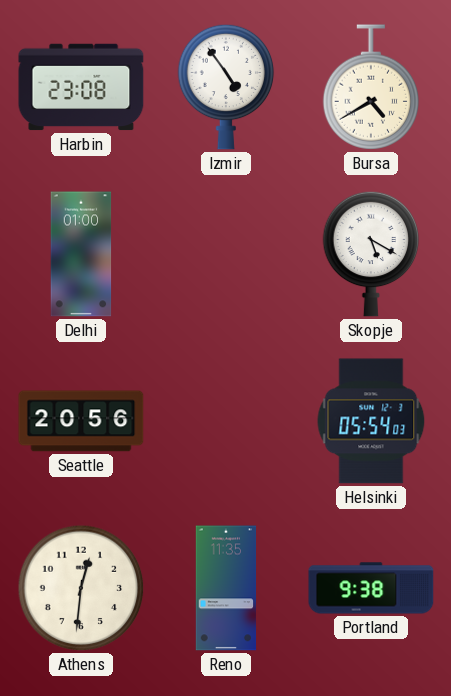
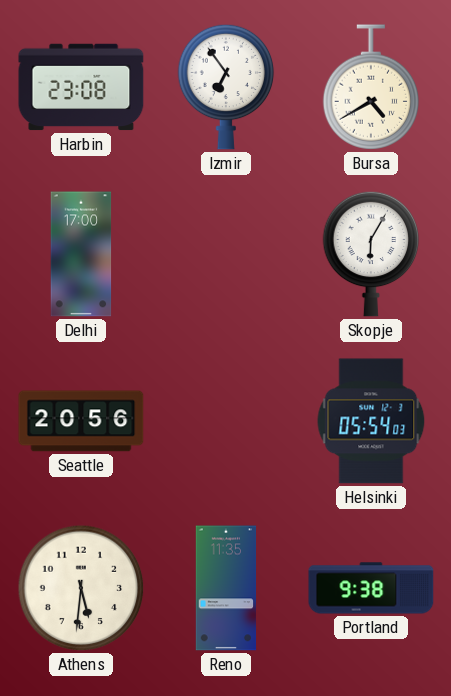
Izmir: 4:54 -> 6:54 (226, 87)
Delhi: 01:00 -> 17:00 (81, 254)
Skopje: 5:20 -> 6:05 (371, 254)
Athens: 12:31 -> 5:31 (81, 588)
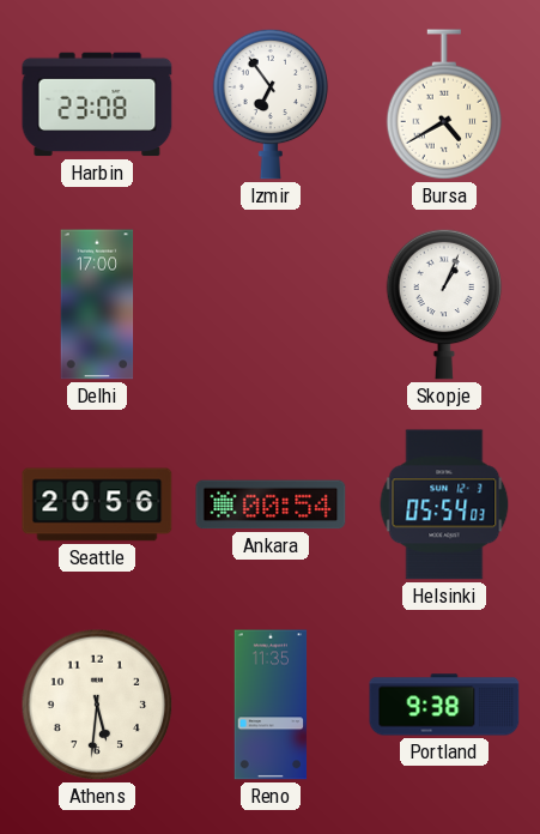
Skopje: 6:05 -> 1:04 (444, 304)
Ankara: none -> 00:54 (271, 504)
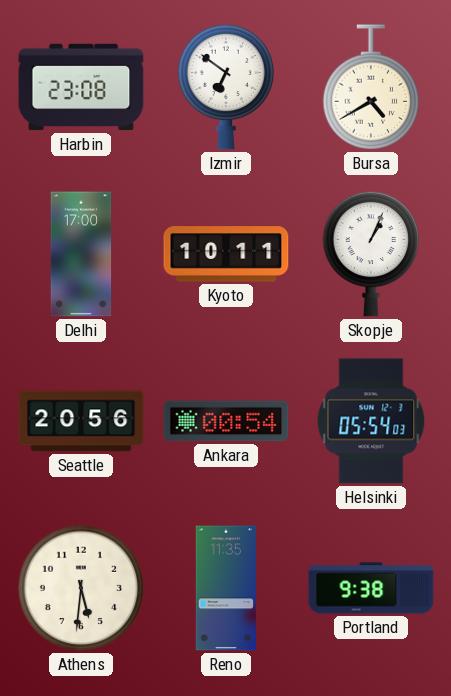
Izmir: 6:54 -> 6:51 (226, 87)
Kyoto: none -> 10:11 (226, 254)
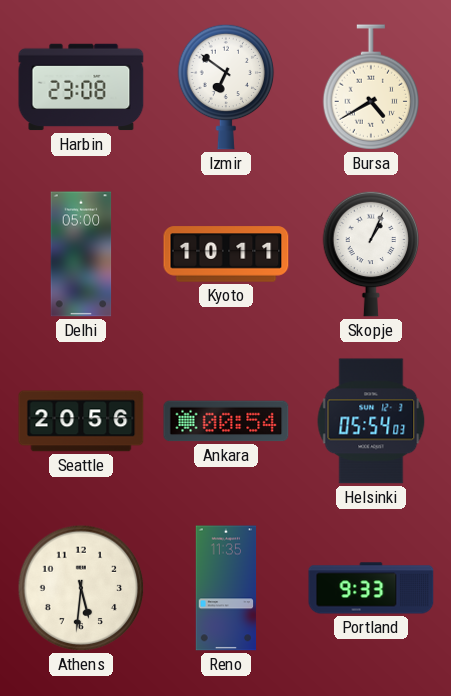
Delhi: 17:00 -> 05:00 (81, 254)
Portland: 9:38 -> 9:33 (371, 588)
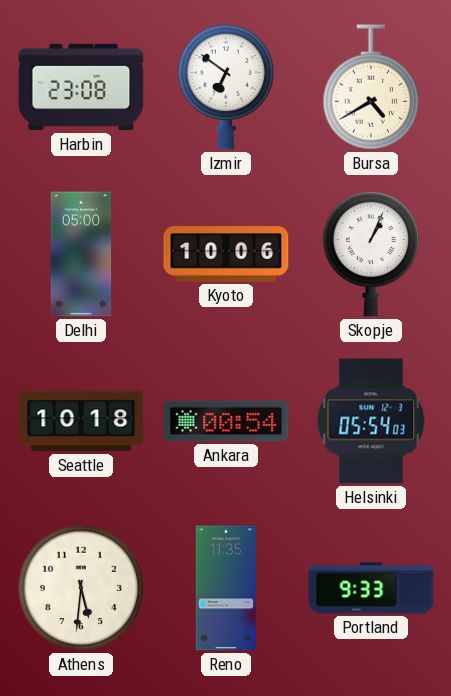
Kyoto: 10:11 -> 10:06 (226, 254)
Seattle: 20:56 -> 10:18 (81, 421)
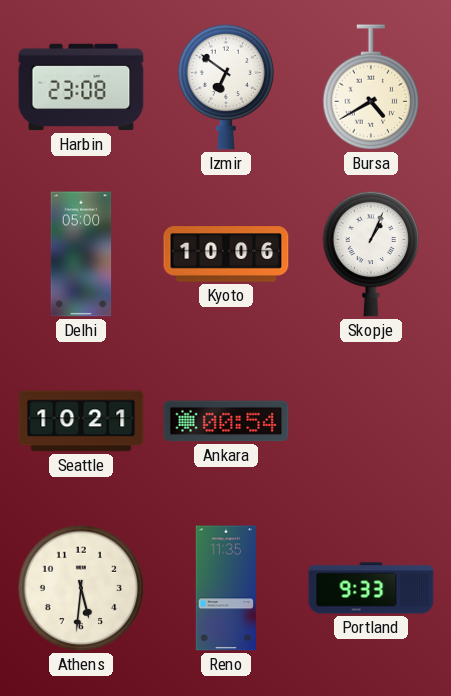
Seattle: 10:18 -> 10:21 (81, 421)
Helsinki: 05:54 -> none (371, 421)
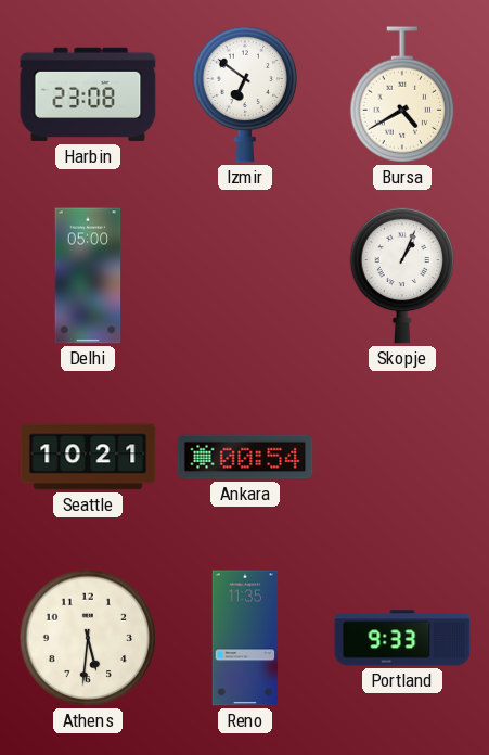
Kyoto: 10:06 -> none (226, 254)
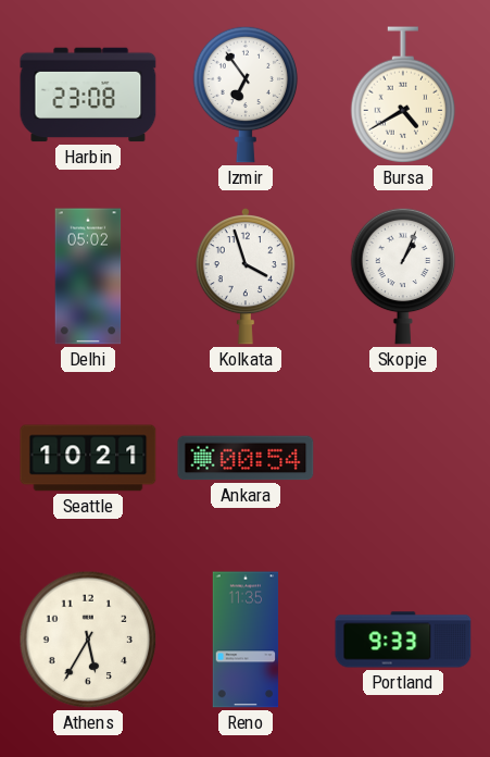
Izmir: 6:51 -> 6:54 (246, 95)
Delhi: 05:00 -> 05:02 (88, 276)
Kolkata: none -> 3:57 (246, 276)
Athens: 5:31 -> 5:35 (88, 640)
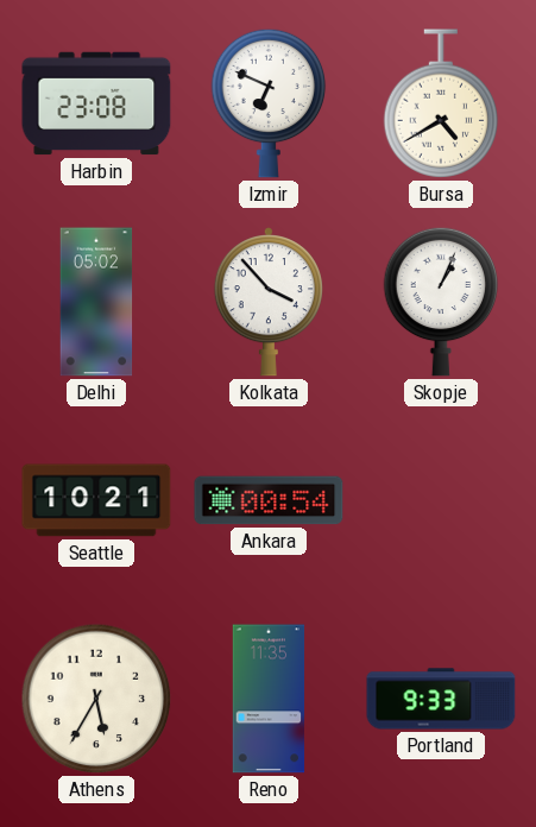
Izmir: 6:54 -> 6:49 (269, 103)
Kolkata: 3:57 -> 3:53 (269, 302)
